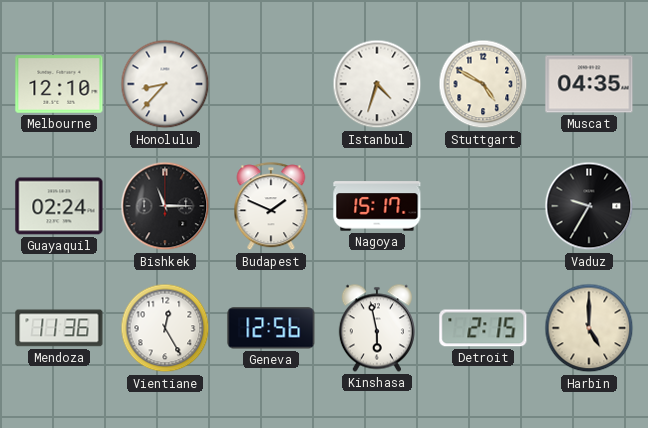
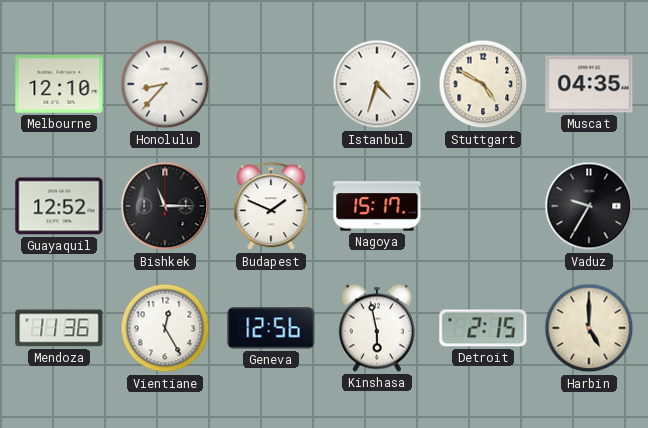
Guayaquil: 02:24 -> 12:52 (59, 206)
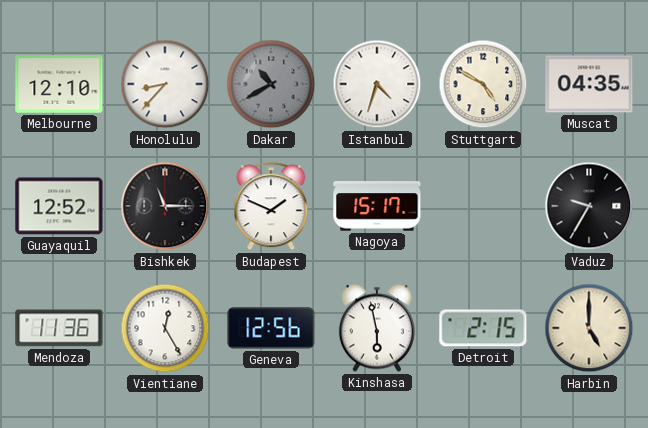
Dakar: none -> 10:40 (271, 84)
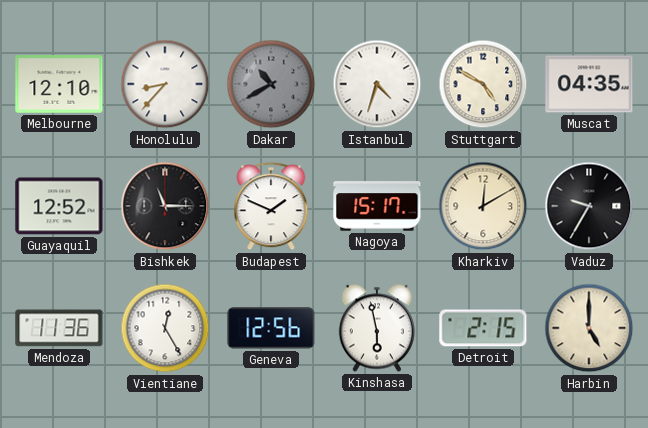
Kharkiv: none -> 12:10 (483, 206)
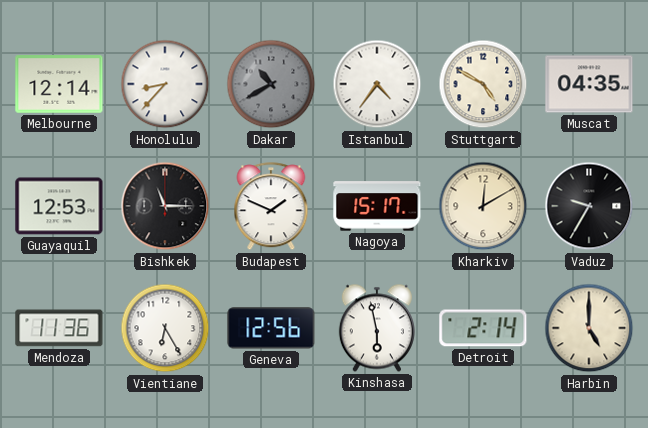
Melbourne: 12:10 -> 12:14 (59, 85)
Istanbul: 4:33 -> 4:36 (377, 84)
Guayaquil: 12:52 -> 12:53 (59, 206)
Vientiane: 12:25 -> 6:25 (165, 328)
Detroit: 2:15 -> 2:14 (483, 328)
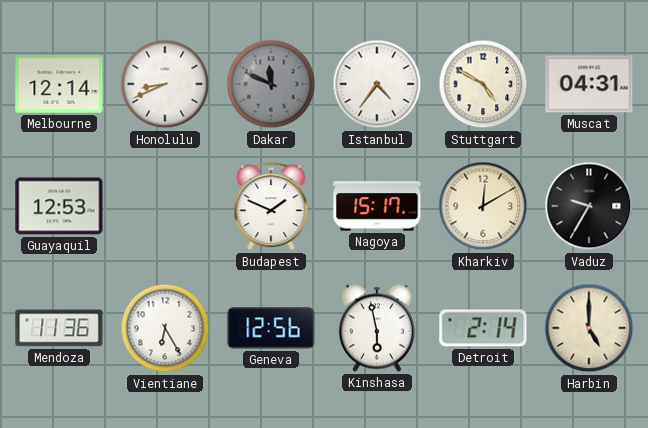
Honolulu: 8:37 -> 8:41 (165, 84)
Dakar: 10:40 -> 11:49 (271, 84)
Muscat: 04:35 -> 04:31 (589, 84)
Bishkek: 11:15 -> none (165, 206)
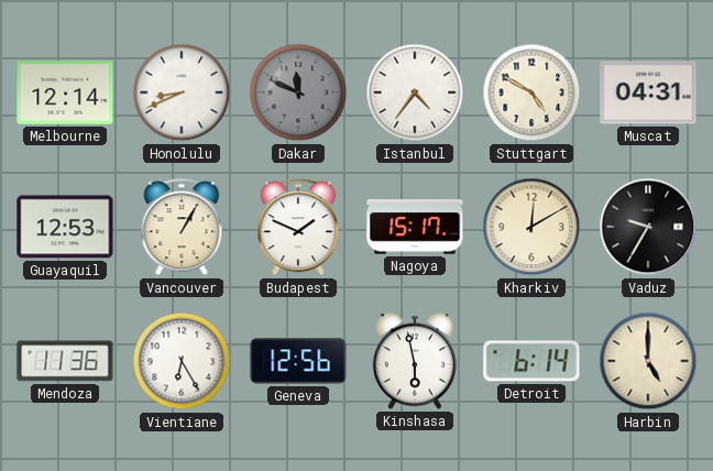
Vancouver: none -> 1:05 (182, 228)
Detroit: 2:14 -> 6:14 (531, 361)
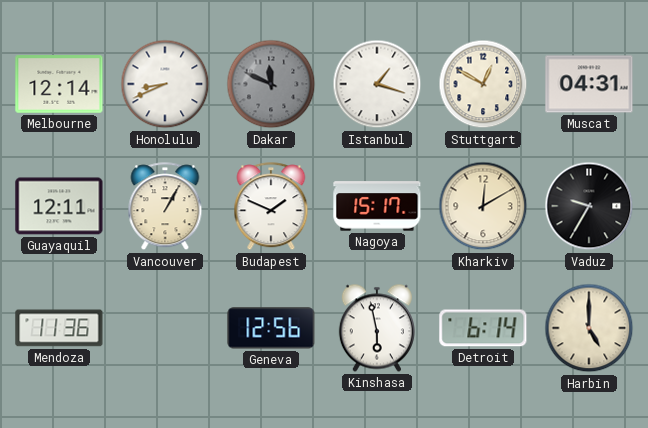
Istanbul: 4:36 -> 1:18 (377, 84)
Stuttgart: 4:50 -> 12:50 (483, 84)
Guayaquil: 12:53 -> 12:11 (59, 206)
Vientiane: 6:25 -> none (182, 361)
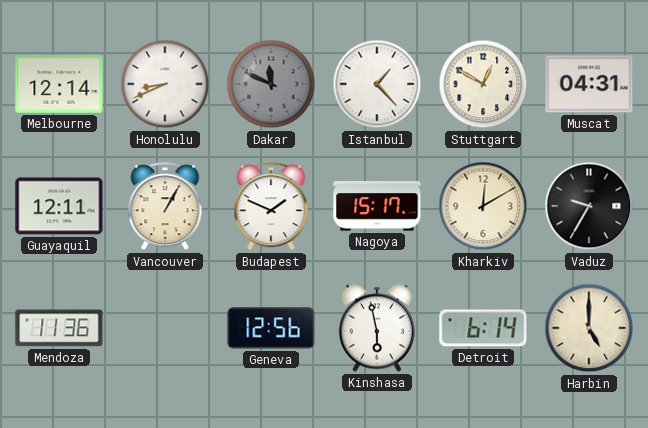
Istanbul: 1:18 -> 1:23 (377, 84)
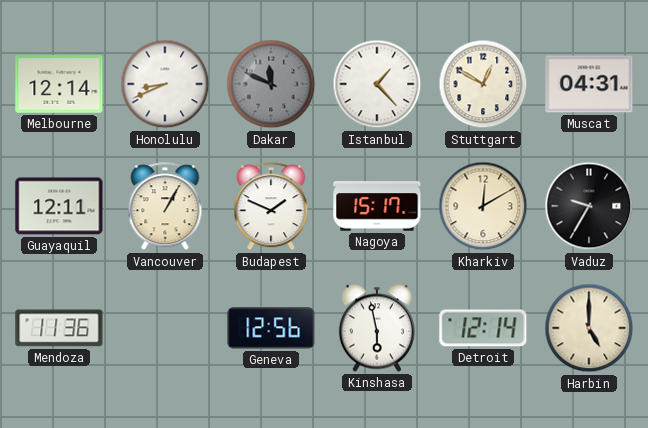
Detroit: 6:14 -> 12:14 (483, 328)
